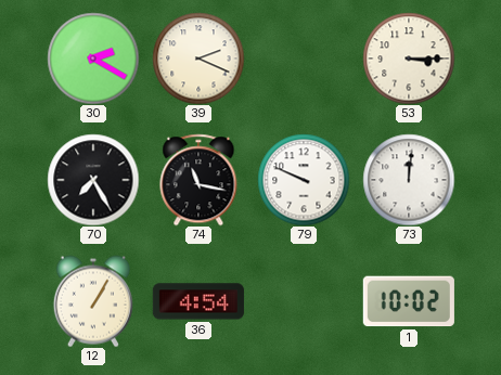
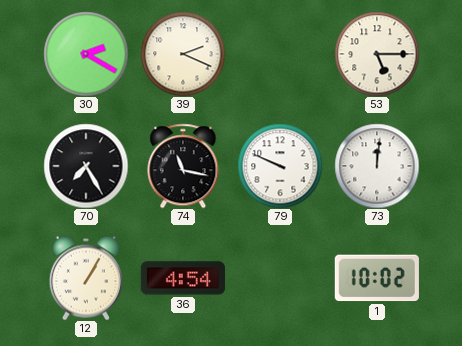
53: 3:15 -> 5:15 (377, 54)
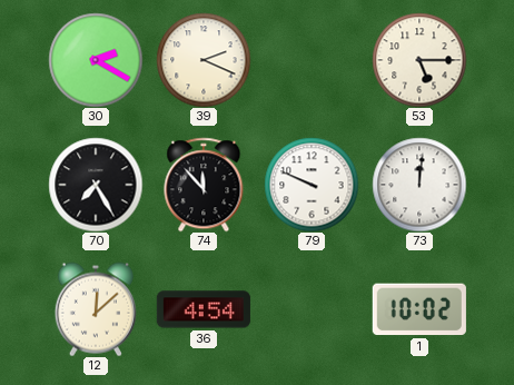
74: 11:17 -> 11:53 (204, 185)
12: 1:05 -> 12:08 (96, 309)
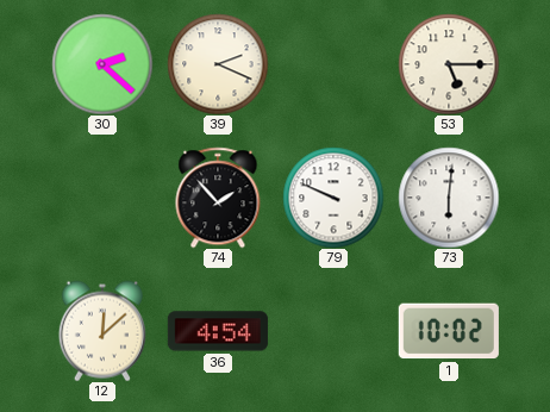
30: 2:20 -> 2:22 (102, 64)
70: 7:25 -> none (96, 185)
74: 11:53 -> 1:53 (218, 198)
73: 12:01 -> 6:01 (449, 198)
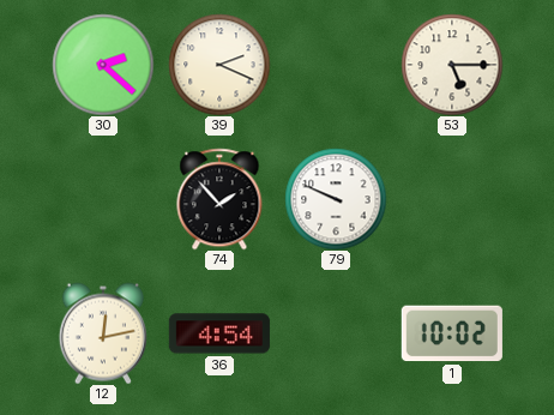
73: 6:01 -> none (449, 198)
12: 12:08 -> 12:13 (103, 333)
